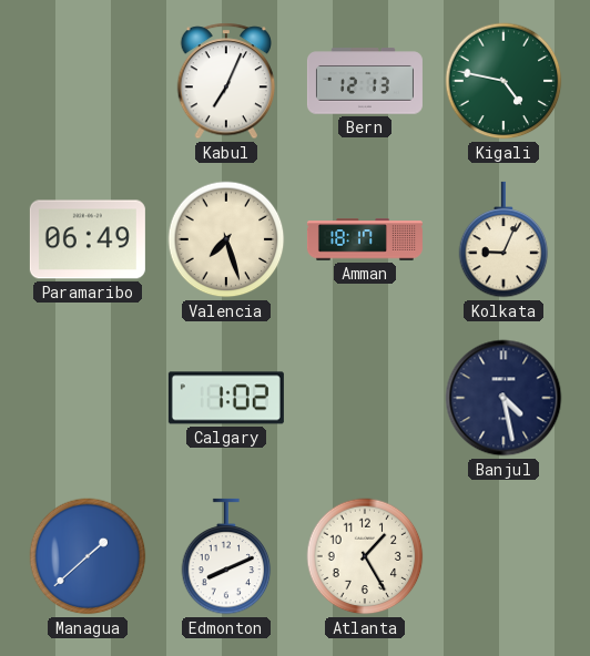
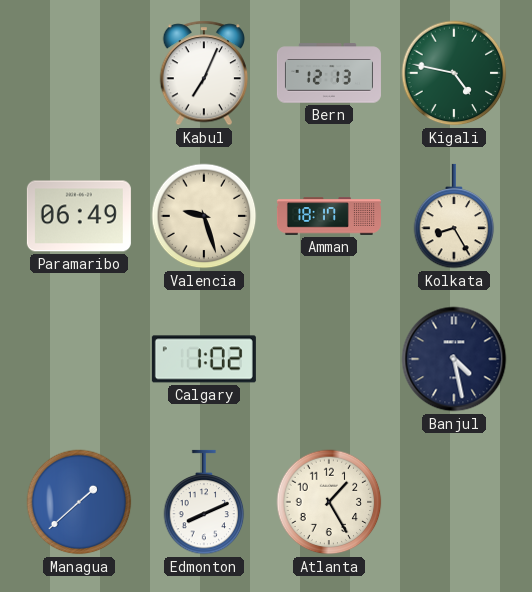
Valencia: 7:27 -> 9:27 (204, 216)
Kolkata: 9:04 -> 8:25 (454, 216)
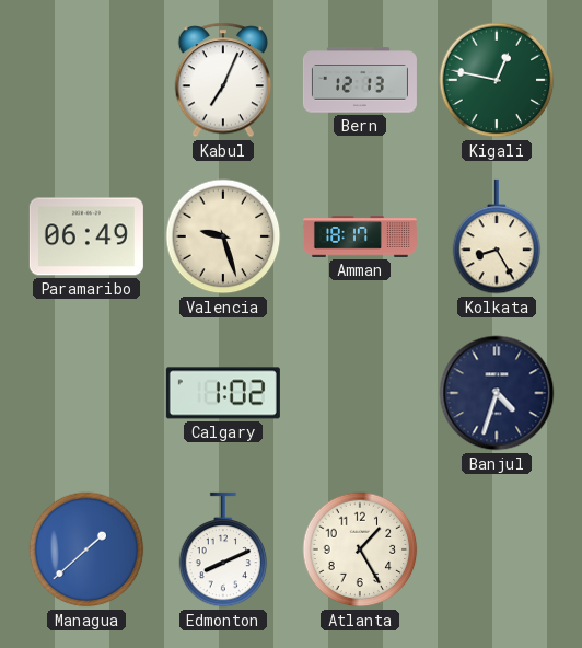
Kigali: 4:47 -> 12:47 (497, 80)
Banjul: 4:28 -> 4:33 (497, 393)
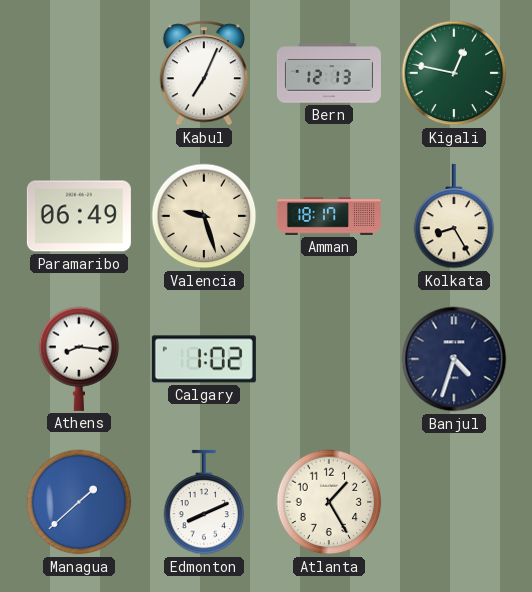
Athens: none -> 8:16 (79, 359)
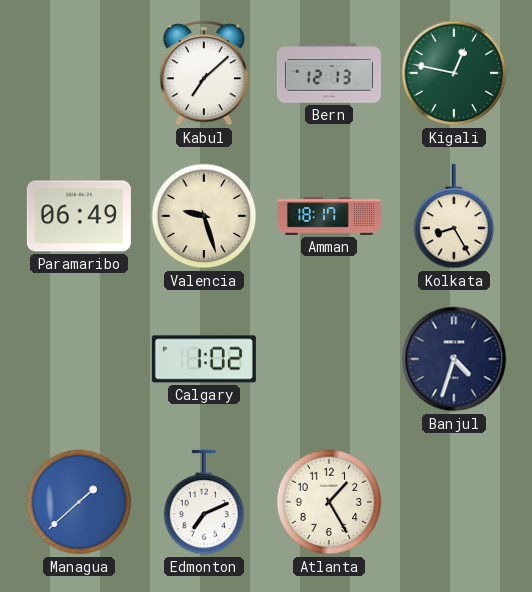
Kabul: 7:04 -> 7:08 (204, 73)
Athens: 8:16 -> none (79, 359)
Edmonton: 8:11 -> 7:11 (204, 502)
